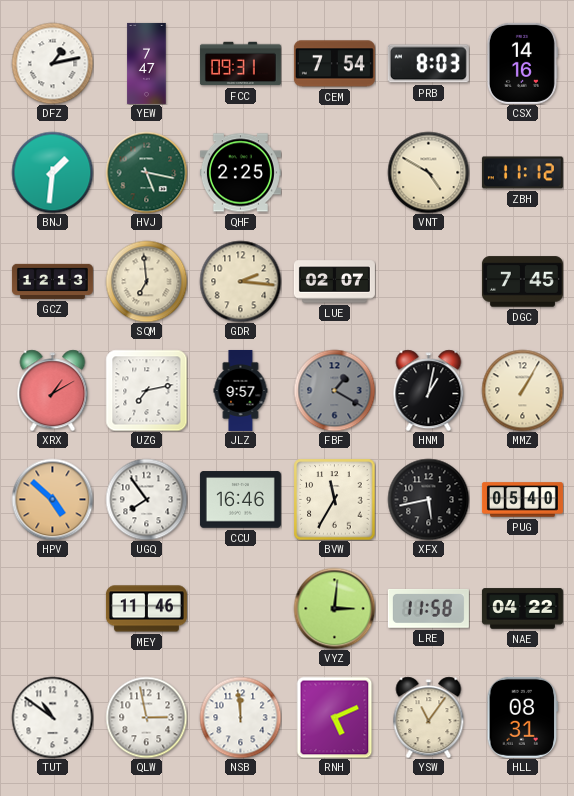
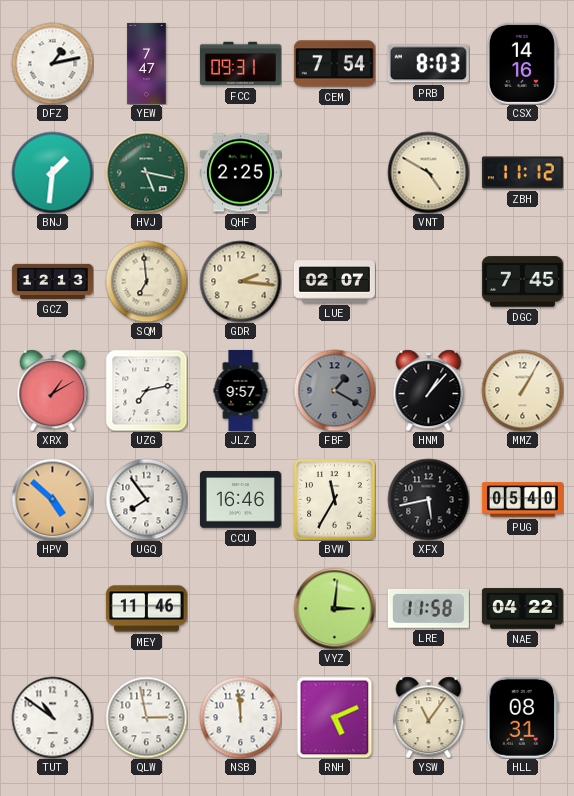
HNM: 1:02 -> 1:07 (429, 390)
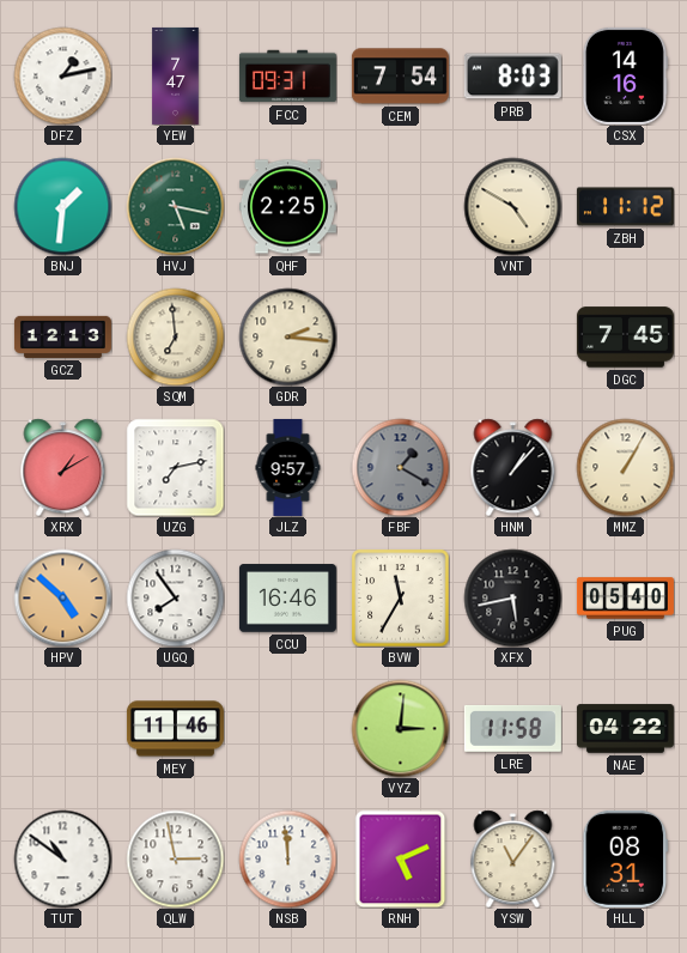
LUE: 02:07 -> none (334, 282)
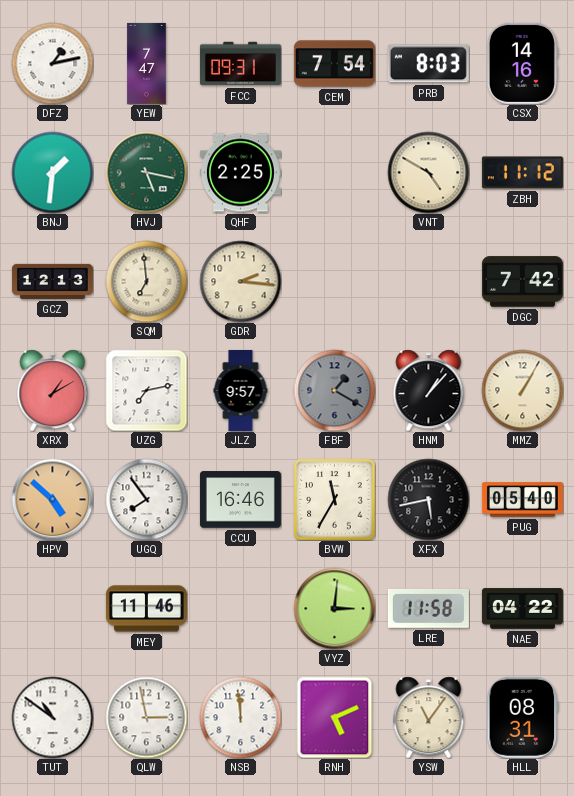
DGC: 7:45 -> 7:42 (522, 282)
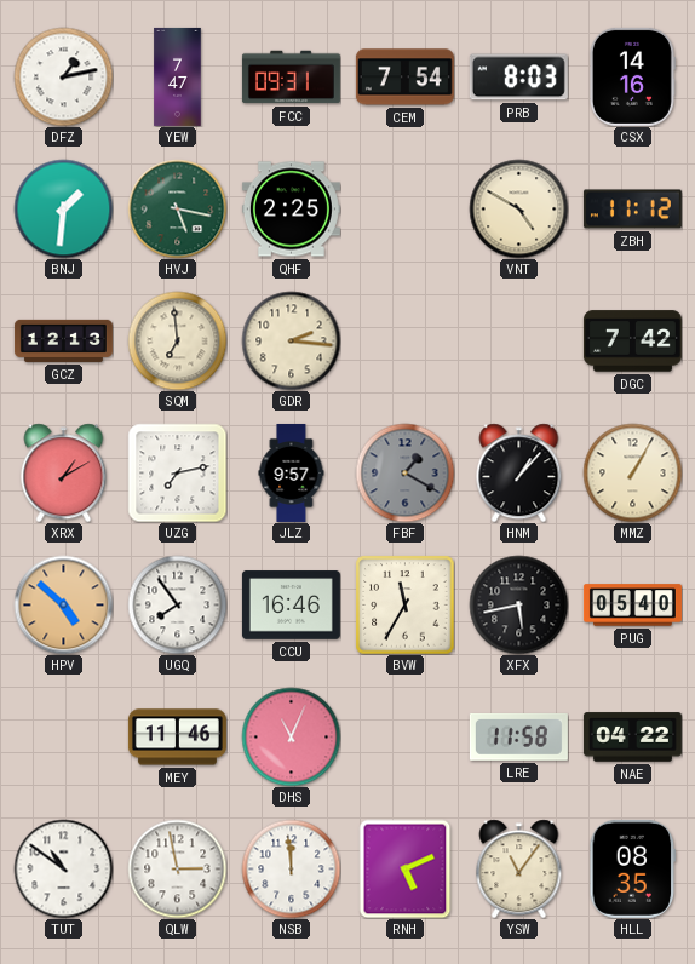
DHS: none -> 11:04 (291, 736)
VYZ: 3:01 -> none (334, 608)
HLL: 08:31 -> 08:35 (633, 868)
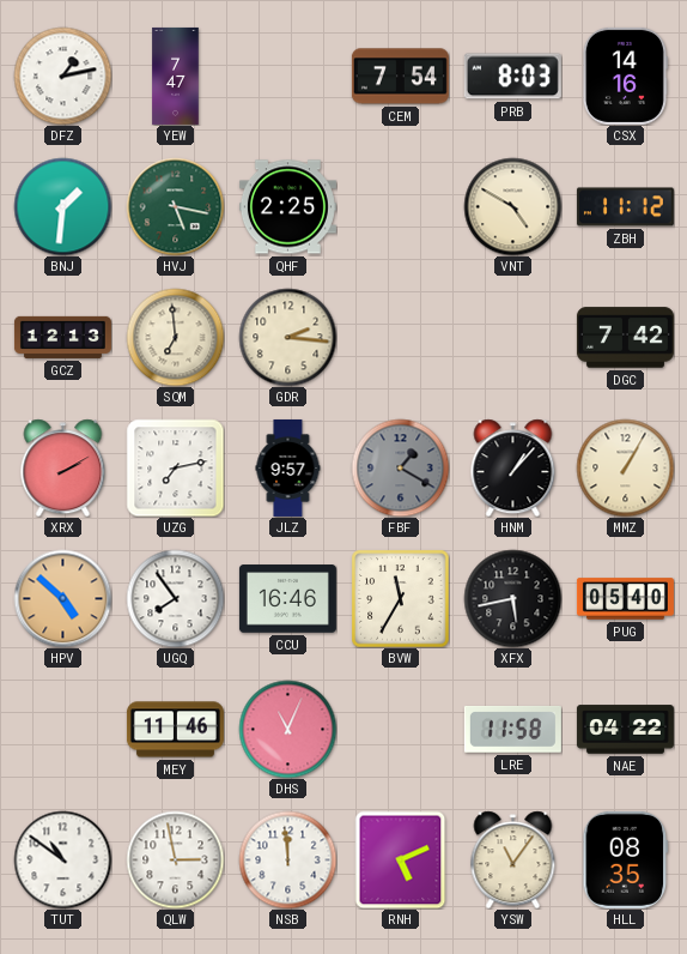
FCC: 09:31 -> none (291, 78)
XRX: 1:10 -> 2:10 (63, 467)
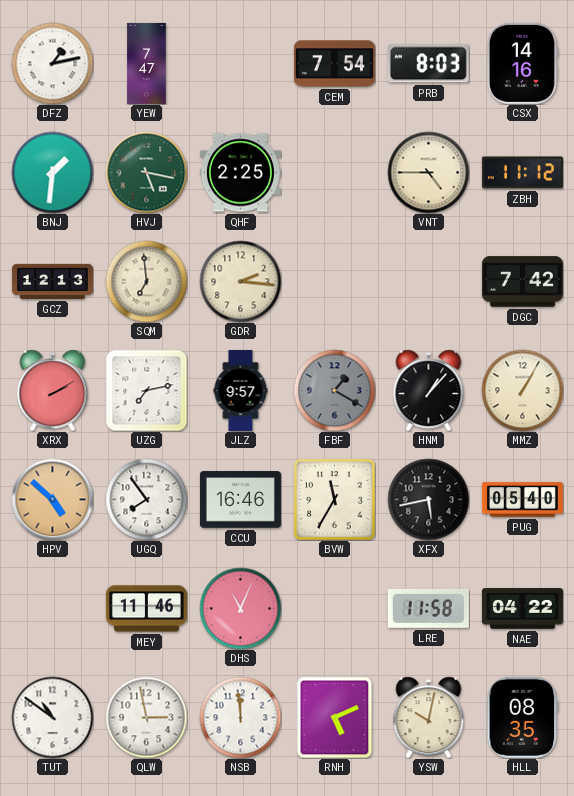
VNT: 4:50 -> 4:45 (428, 172)
YSW: 11:06 -> 10:02 (429, 717)
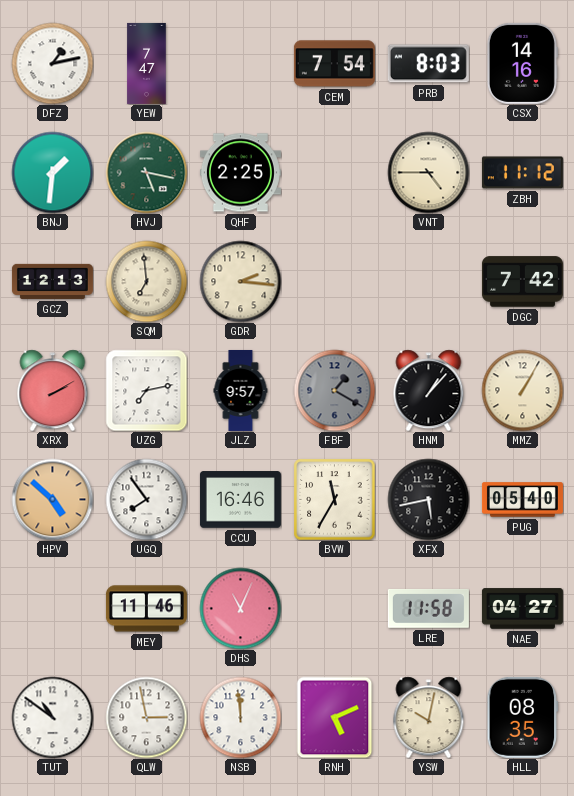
NAE: 04:22 -> 04:27 (522, 609)
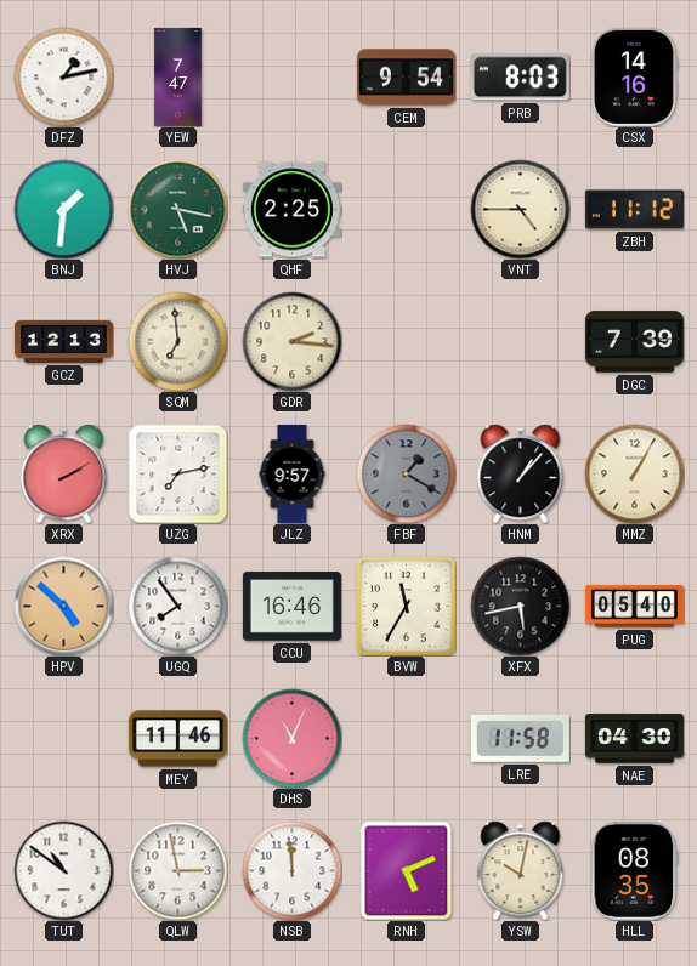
CEM: 7:54 -> 9:54 (406, 78)
DGC: 7:42 -> 7:39 (634, 342)
NAE: 04:27 -> 04:30 (634, 739)
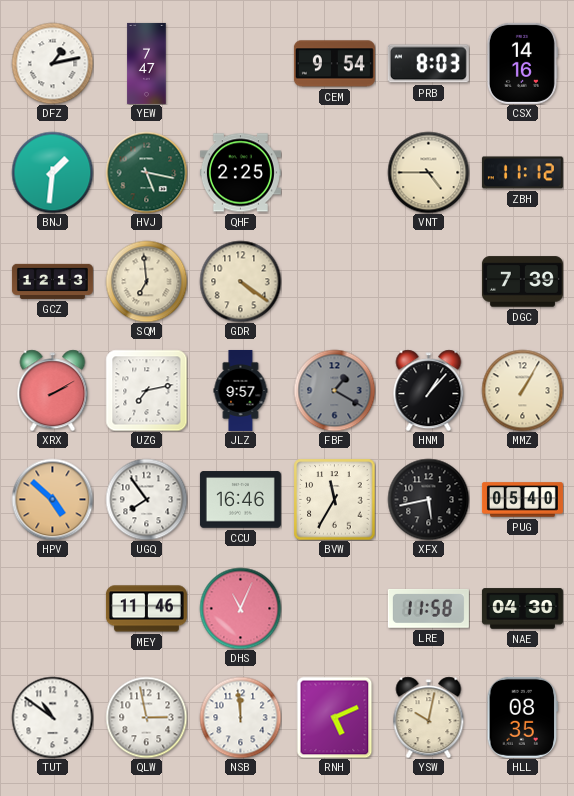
GDR: 2:16 -> 4:21 (240, 281)
